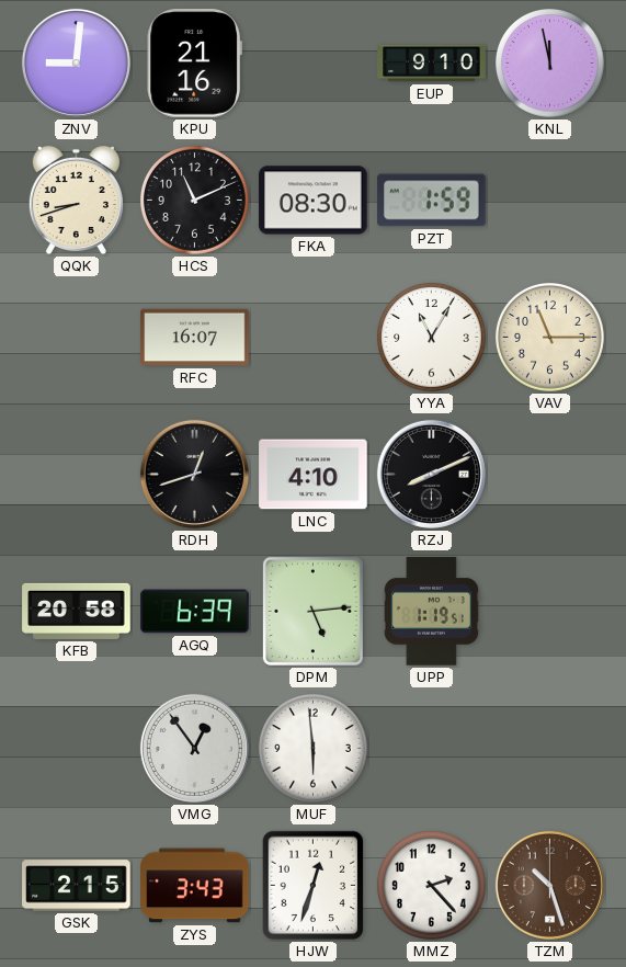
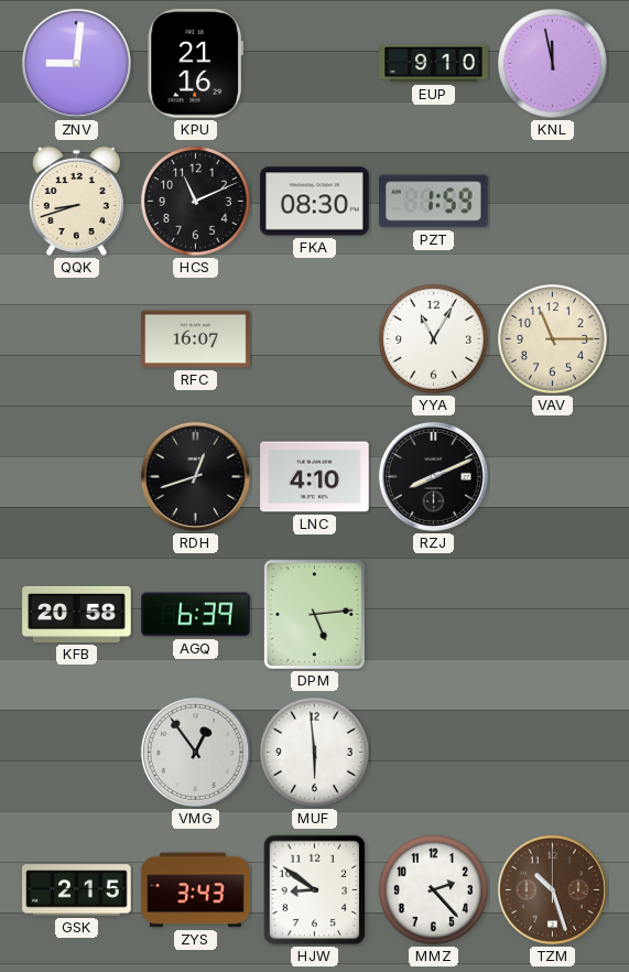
UPP: 1:19 -> none (431, 612)
HJW: 12:33 -> 8:51 (315, 890)
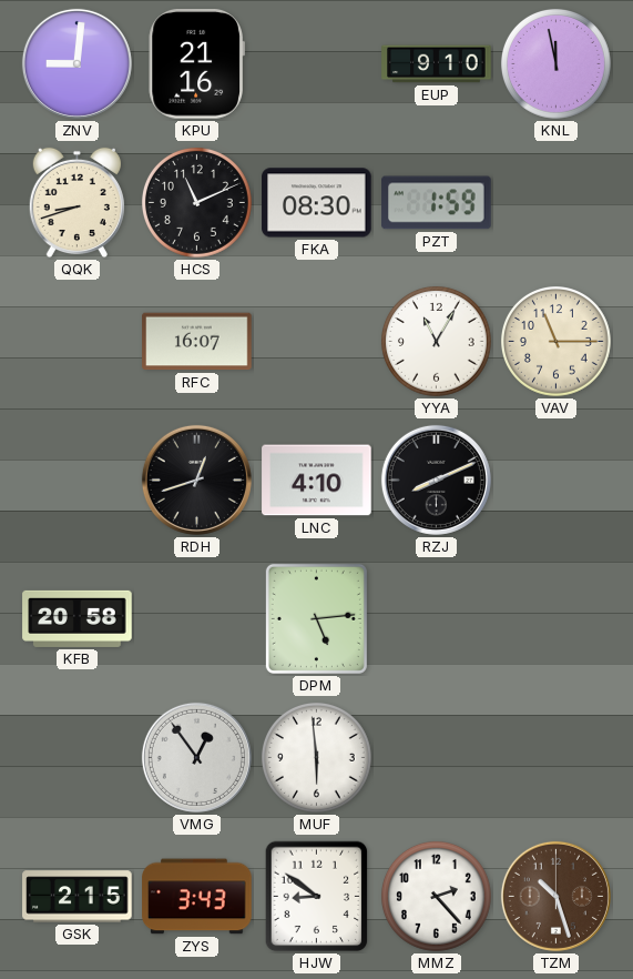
AGQ: 6:39 -> none (196, 615)
